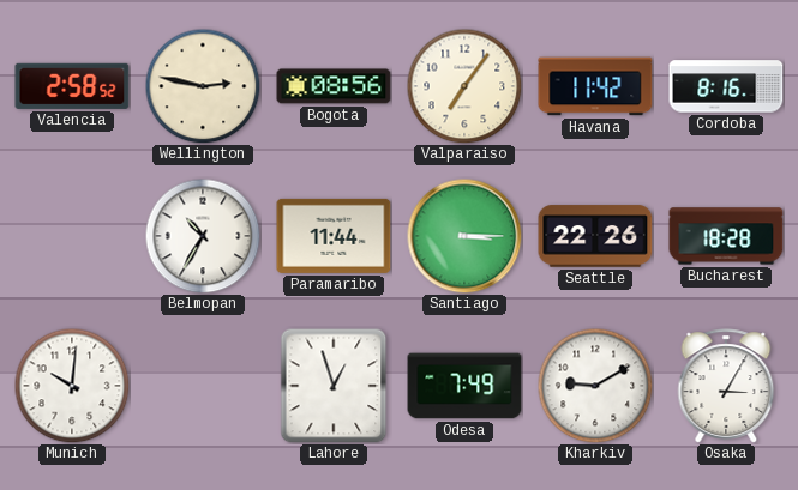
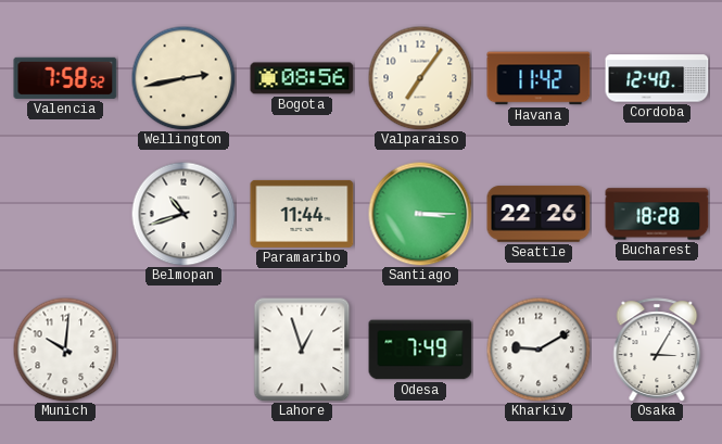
Valencia: 2:58 -> 7:58 (65, 78)
Wellington: 2:47 -> 2:43 (183, 78)
Cordoba: 8:16 -> 12:40 (657, 78)
Belmopan: 10:35 -> 10:42 (183, 214)
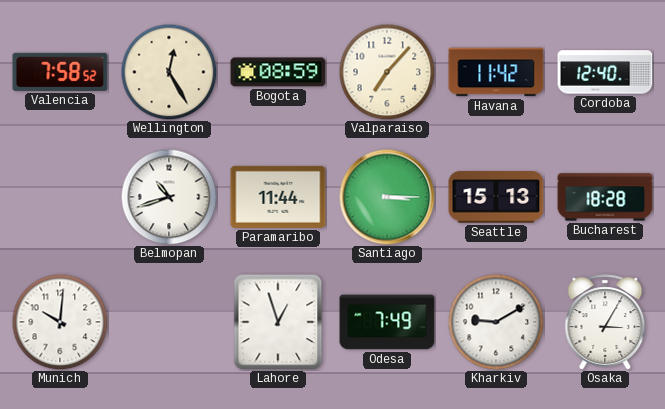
Wellington: 2:43 -> 12:25 (169, 72)
Bogota: 08:56 -> 08:59 (278, 72)
Valparaiso: 7:06 -> 7:07 (387, 72)
Seattle: 22:26 -> 15:13 (496, 197)
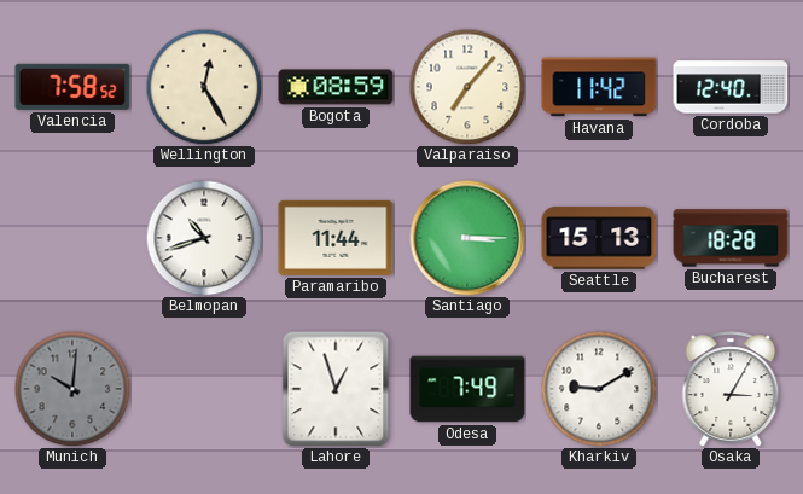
Munich dial: white -> grey (72, 389)
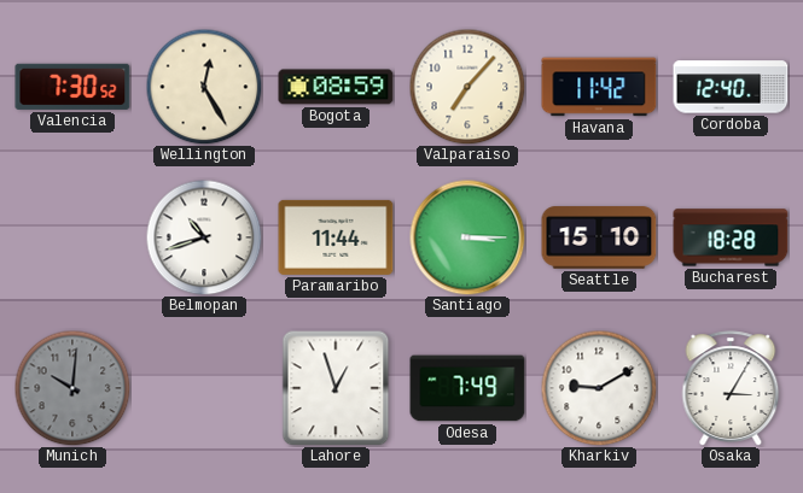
Valencia: 7:58 -> 7:30 (72, 87)
Seattle: 15:13 -> 15:10 (599, 237)
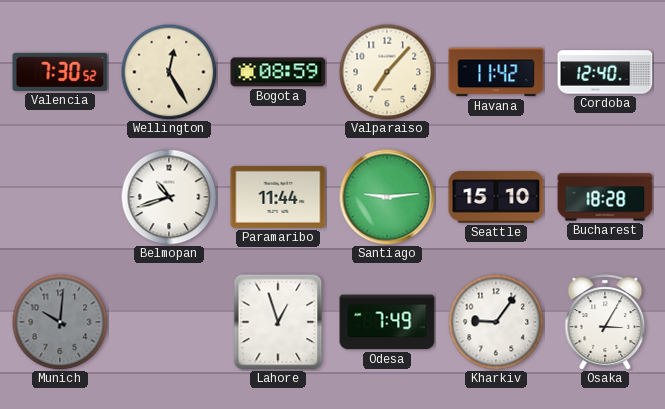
Santiago: 3:15 -> 9:14 (387, 197)
Kharkiv: 9:10 -> 9:06 (496, 322)
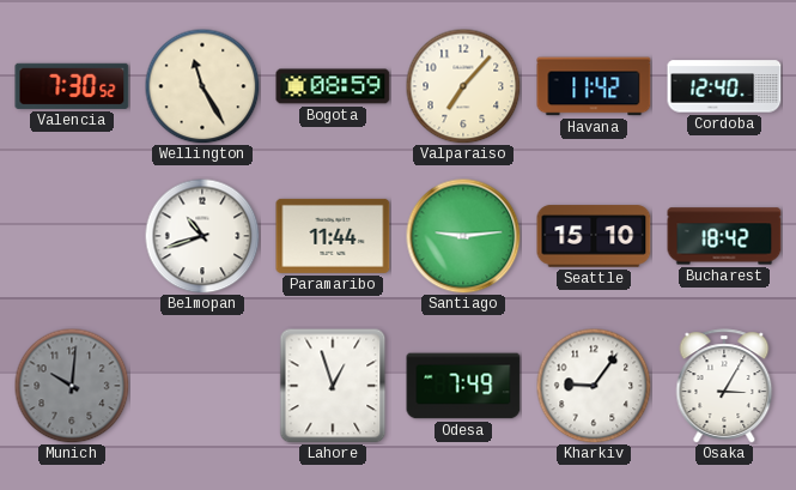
Wellington: 12:25 -> 11:25 (202, 86)
Bucharest: 18:28 -> 18:42 (724, 236)
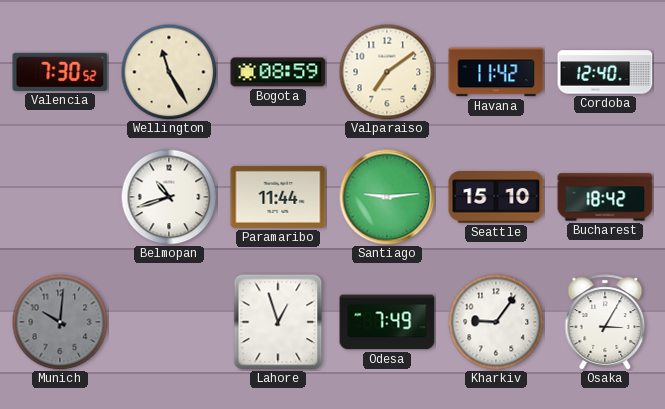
Valparaiso: 7:07 -> 7:09 (387, 72)
